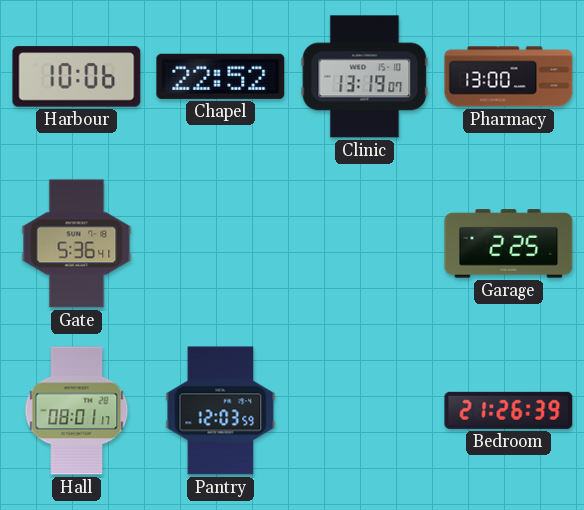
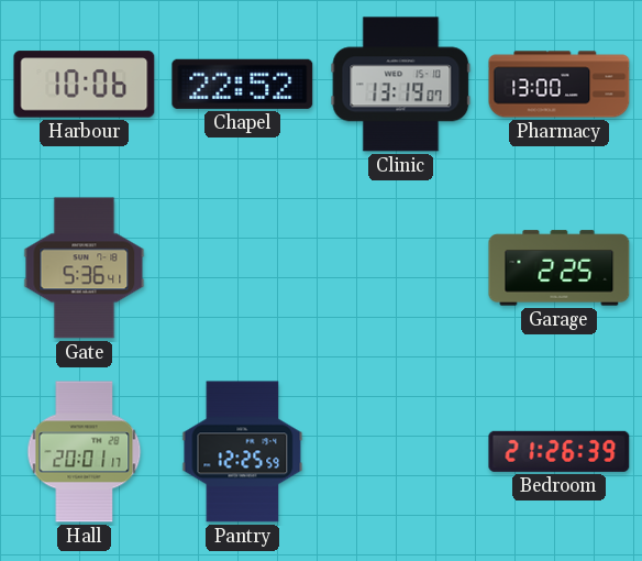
Hall: 08:01 -> 20:01 (85, 452)
Pantry: 12:03 -> 12:25 (243, 452)
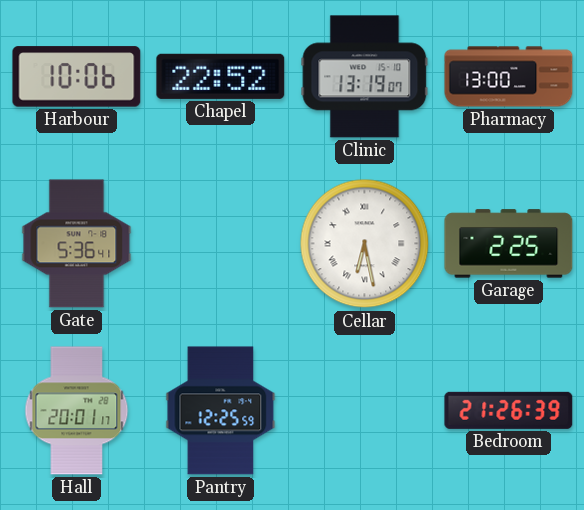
Cellar: none -> 6:28 (365, 244)
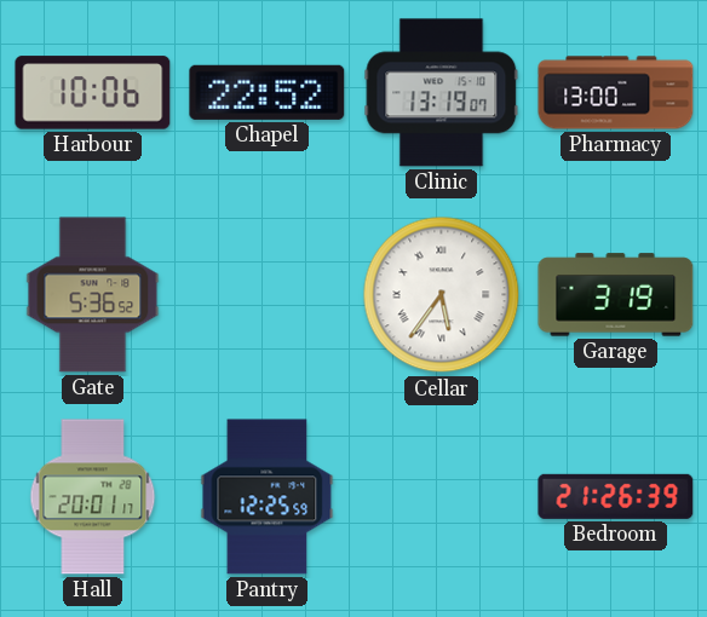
Gate: 5:36:41 -> 5:36:52 (93, 295)
Cellar: 6:28 -> 5:36 (442, 295)
Garage: 2:25 -> 3:19 (616, 295)
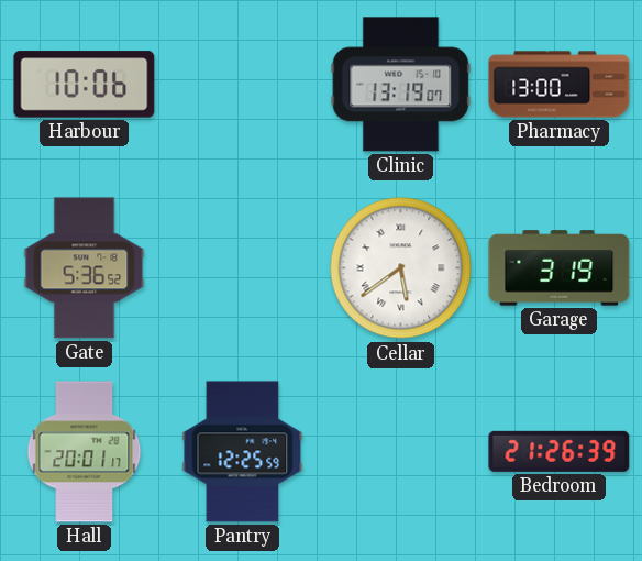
Chapel: 22:52 -> none (268, 92)
Cellar: 5:36 -> 5:39 (401, 268)
